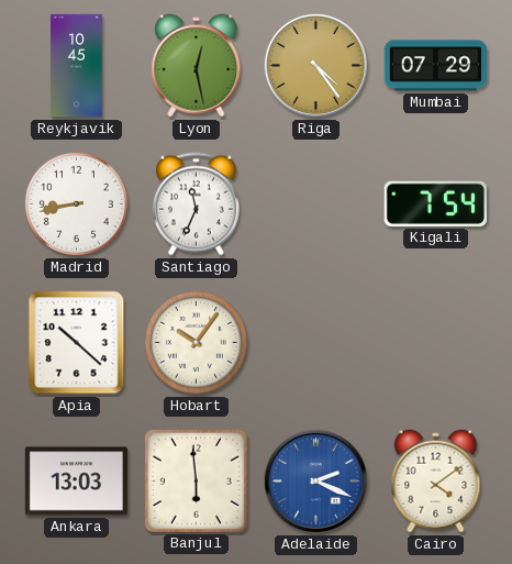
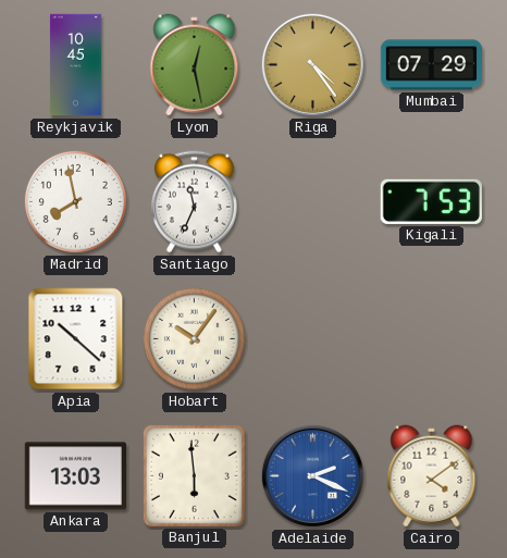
Madrid: 8:43 -> 7:58 (75, 201)
Kigali: 7:54 -> 7:53 (431, 201)
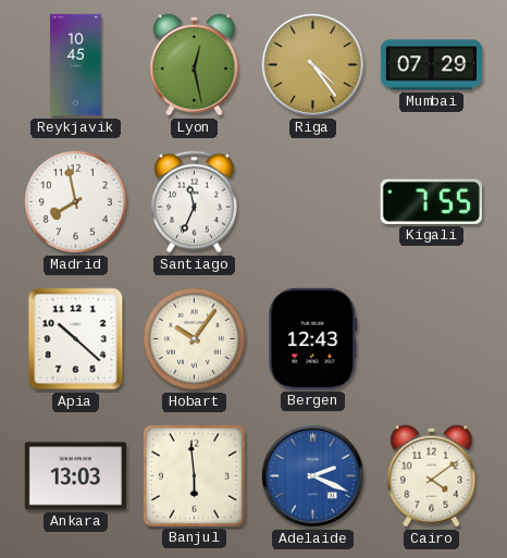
Kigali: 7:53 -> 7:55 (431, 201)
Bergen: none -> 12:43 (313, 338)
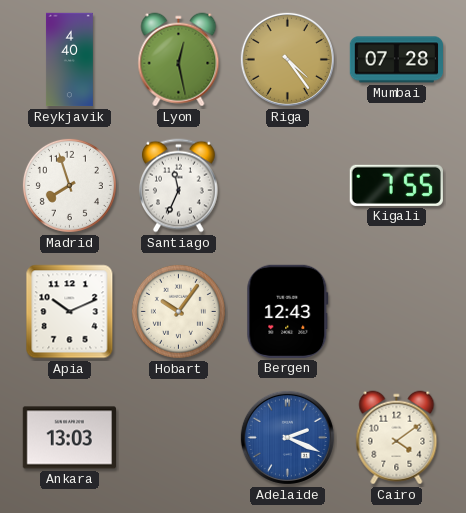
Reykjavik: 10:45 -> 4:40 (69, 60)
Mumbai: 07:29 -> 07:28 (396, 60)
Madrid: 7:58 -> 7:57 (69, 185)
Apia: 10:22 -> 10:11 (70, 312)
Banjul: 5:59 -> none (194, 475)
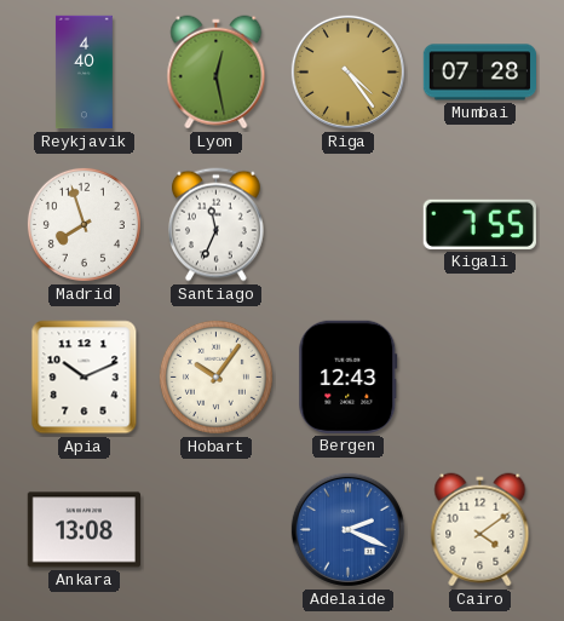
Ankara: 13:03 -> 13:08 (84, 530)
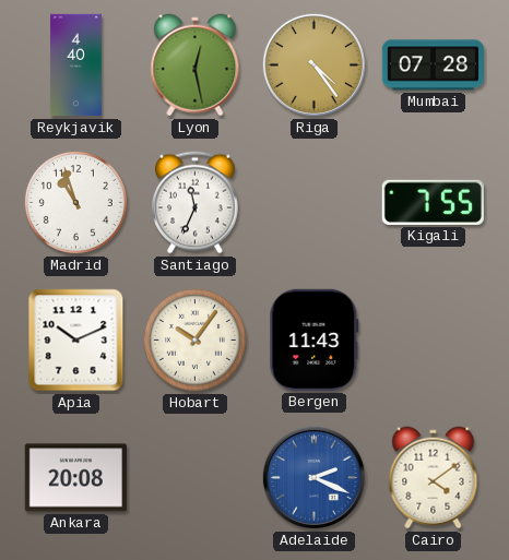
Madrid: 7:57 -> 10:57 (75, 202)
Bergen: 12:43 -> 11:43 (315, 339)
Ankara: 13:08 -> 20:08 (75, 478)
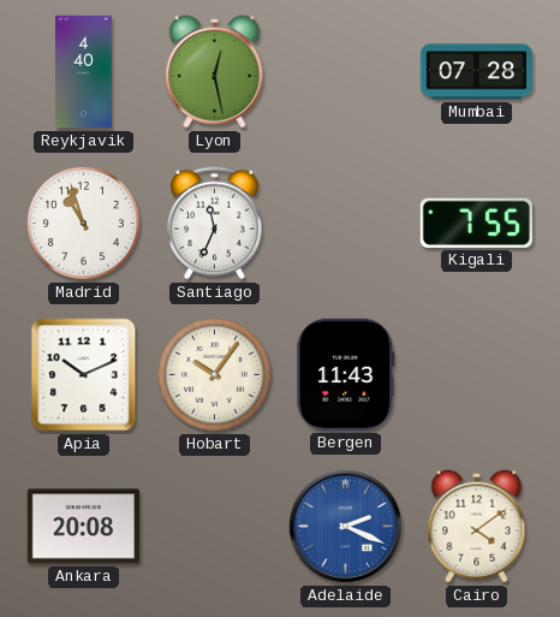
Riga: 4:24 -> none (313, 64)
